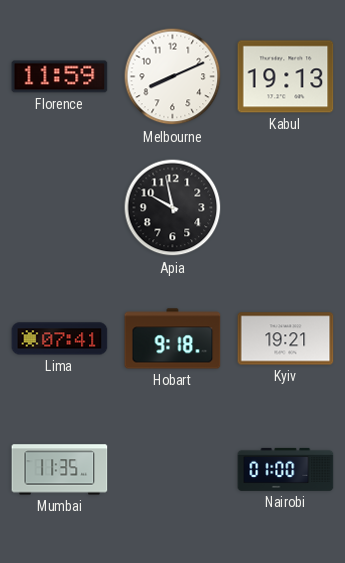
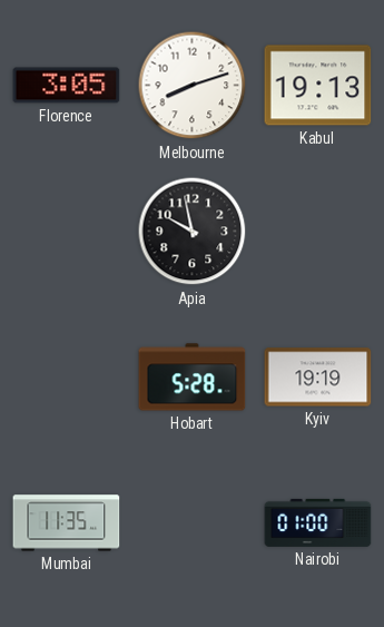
Florence: 11:59 -> 3:05 (67, 86)
Melbourne: 8:11 -> 8:12 (193, 86)
Lima: 07:41 -> none (60, 339)
Hobart: 9:18 -> 5:28 (193, 378)
Kyiv: 19:21 -> 19:19 (318, 378)
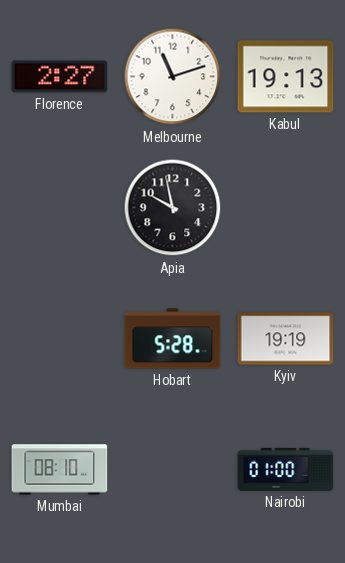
Florence: 3:05 -> 2:27 (60, 77)
Melbourne: 8:12 -> 11:12 (173, 77)
Mumbai: 11:35 -> 08:10 (60, 470)
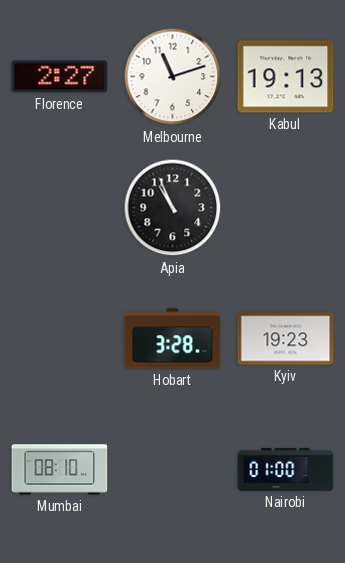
Apia: 9:58 -> 10:56 (173, 208)
Hobart: 5:28 -> 3:28 (173, 339)
Kyiv: 19:19 -> 19:23 (286, 339)
